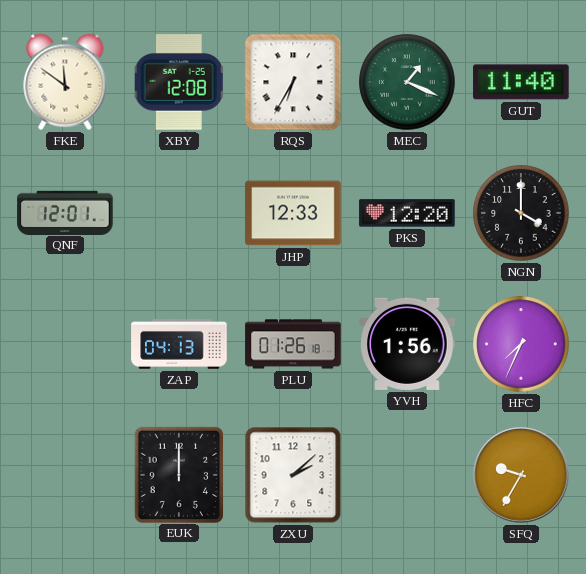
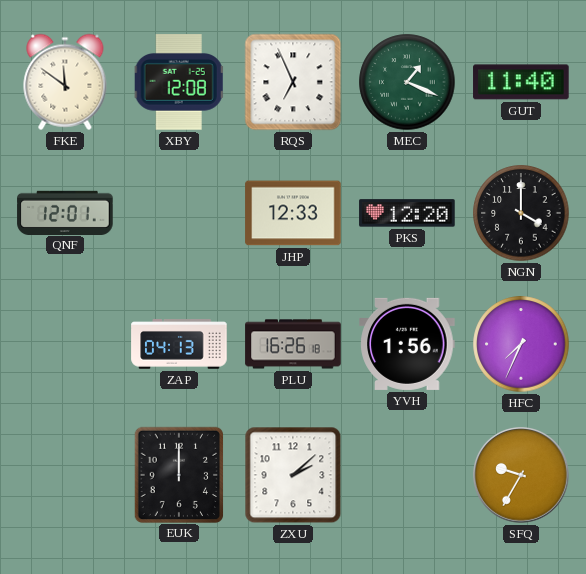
RQS: 6:35 -> 6:56 (293, 82)
PLU: 01:26 -> 16:26 (293, 344)
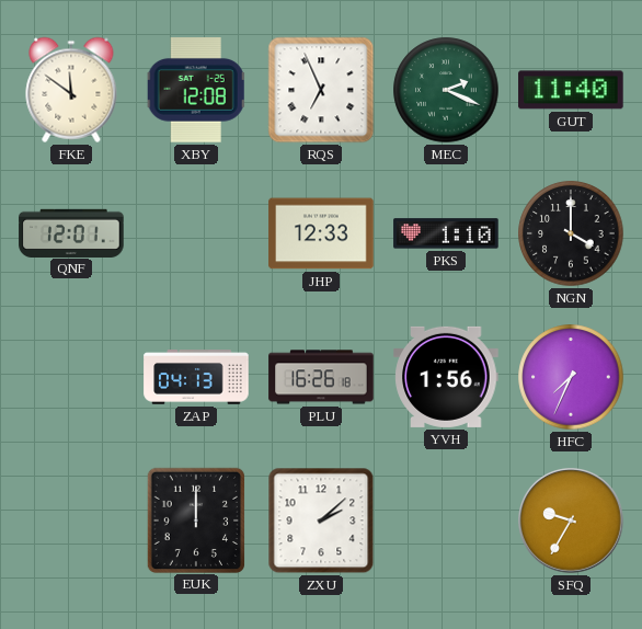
MEC: 1:19 -> 2:19 (446, 90)
PKS: 12:20 -> 1:10 (446, 233)
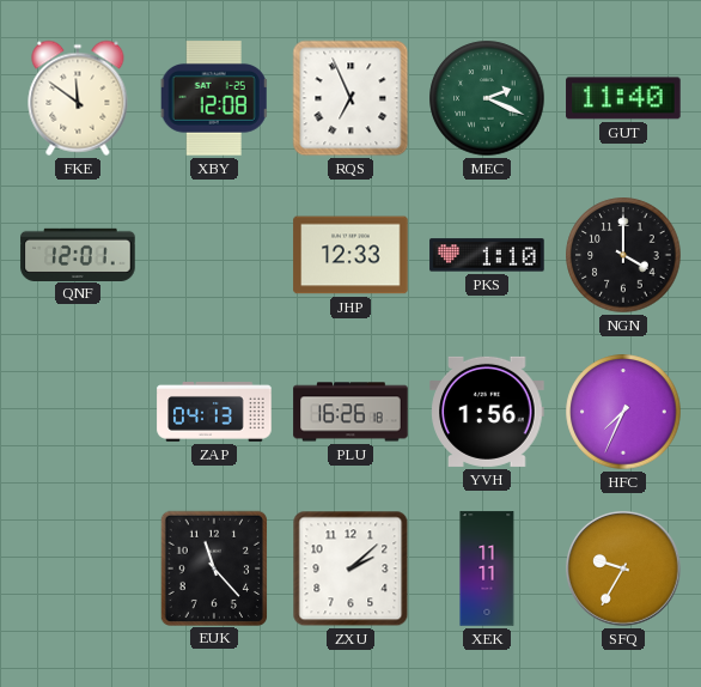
EUK: 12:00 -> 11:23 (213, 567)
XEK: none -> 11:11 (487, 569)
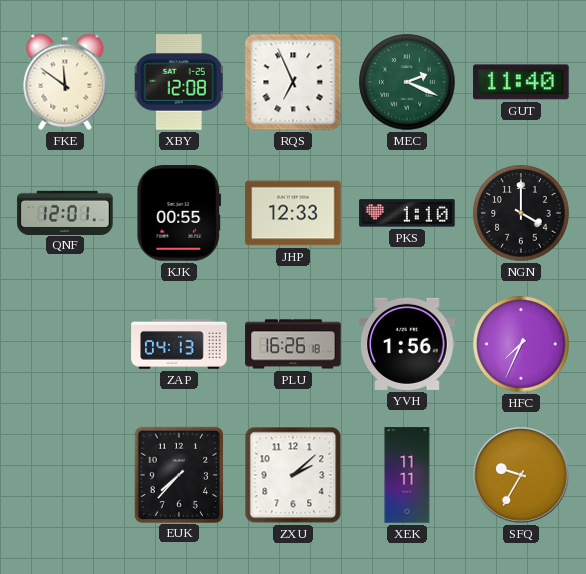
KJK: none -> 00:55 (179, 213)
EUK: 11:23 -> 7:37 (178, 474)
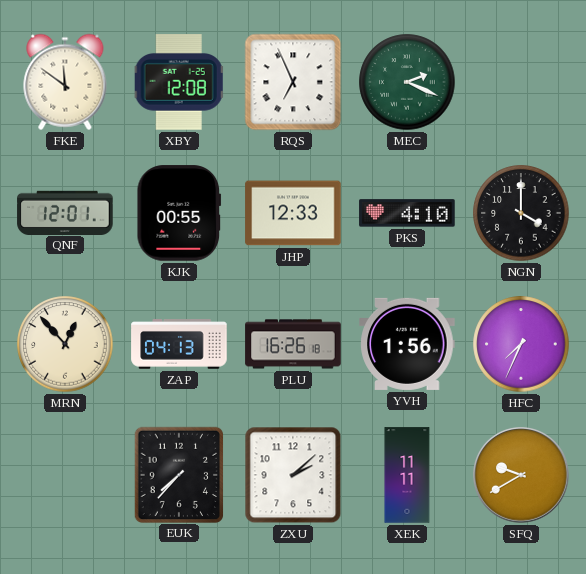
GUT: 11:40 -> none (521, 82)
PKS: 1:10 -> 4:10 (407, 213)
MRN: none -> 12:53 (65, 344)
SFQ: 9:35 -> 9:40 (522, 476)
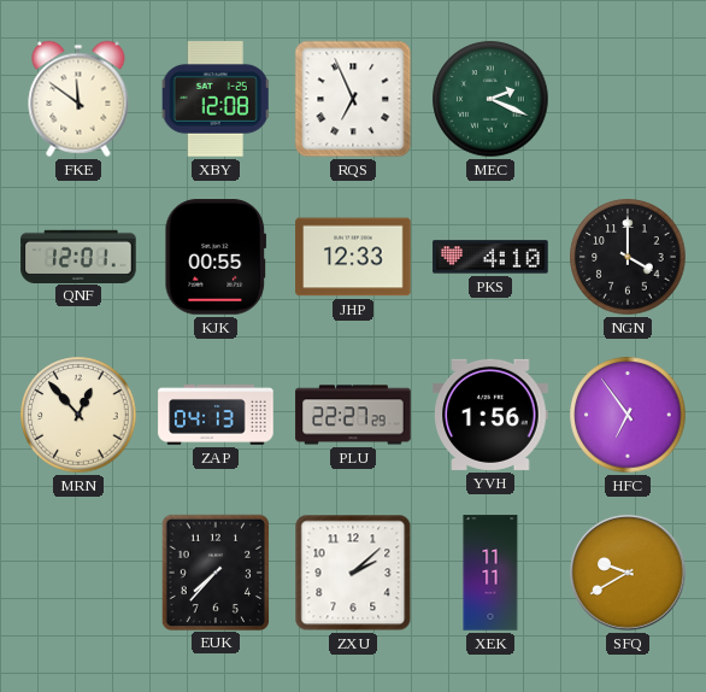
PLU: 16:26 -> 22:27 (353, 415)
HFC: 7:34 -> 6:54 (628, 415)
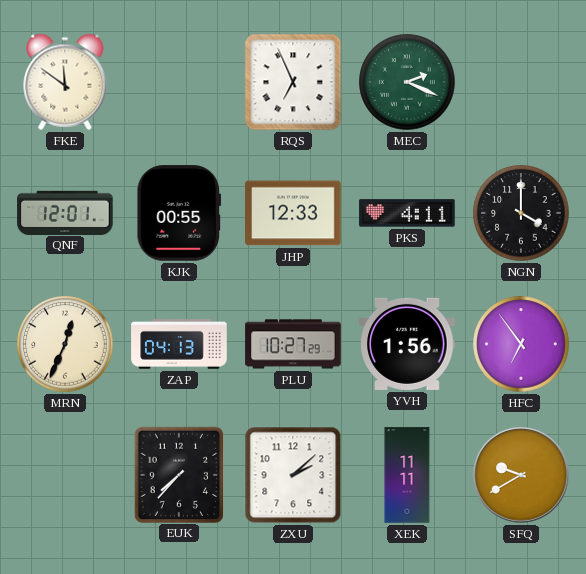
XBY: 12:08 -> none (216, 99)
PKS: 4:10 -> 4:11 (407, 213)
MRN: 12:53 -> 12:34 (65, 344)
PLU: 22:27 -> 10:27 (293, 344)
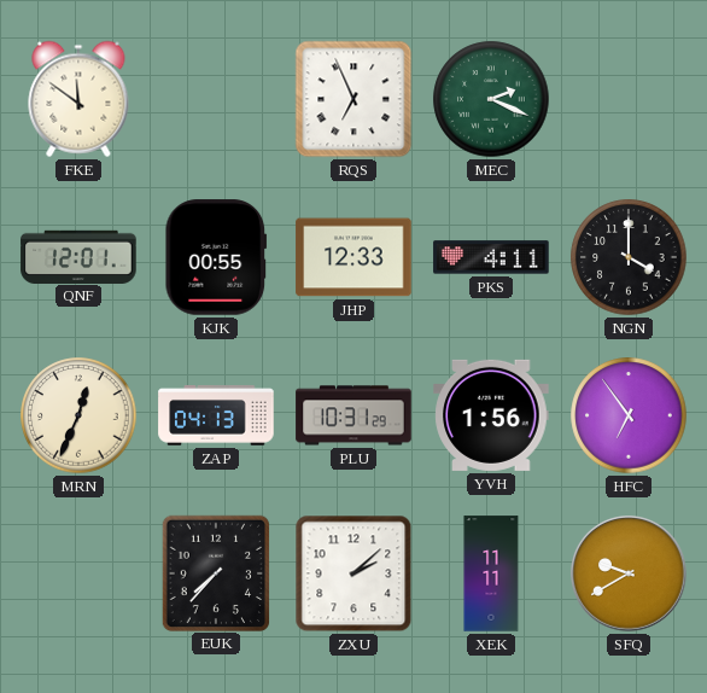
PLU: 10:27 -> 10:31 (353, 415)
